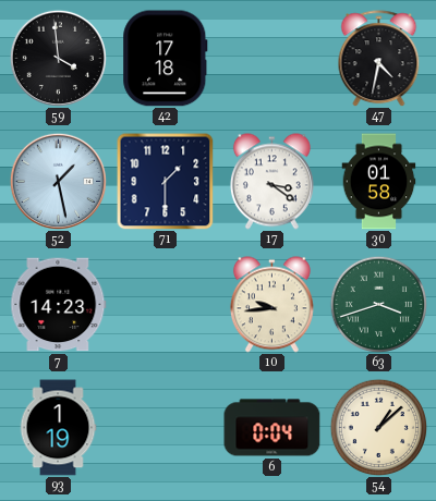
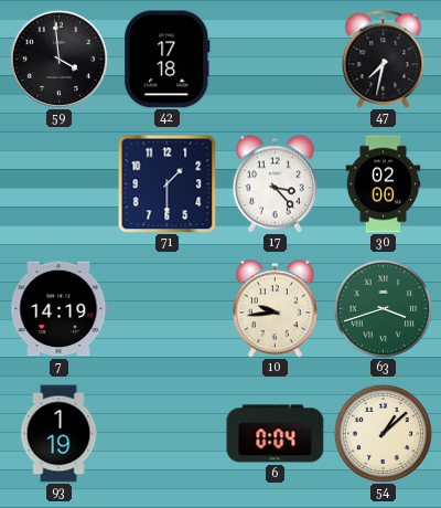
47: 4:32 -> 7:32 (384, 60)
52: 1:28 -> none (58, 181)
17: 3:21 -> 3:23 (275, 184)
30: 01:58 -> 02:00 (384, 184)
7: 14:23 -> 14:19 (60, 309)
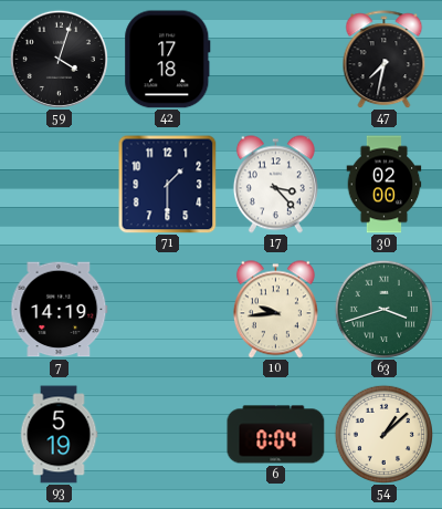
59: 3:59 -> 4:03 (59, 59)
93: 1:19 -> 5:19 (59, 435)
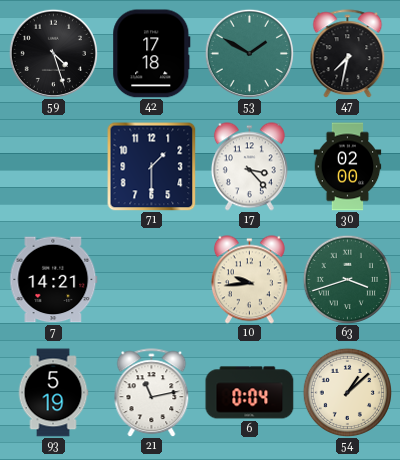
59: 4:03 -> 4:27 (53, 53)
53: none -> 1:50 (249, 53)
7: 14:19 -> 14:21 (54, 280)
21: none -> 11:13 (152, 393)
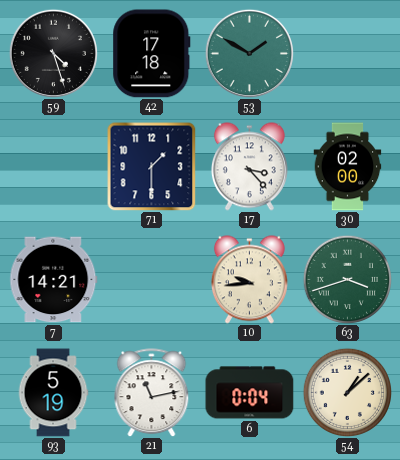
47: 7:32 -> none (348, 54)
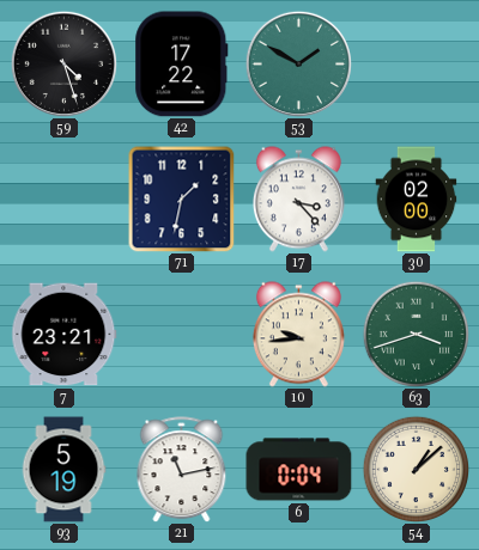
42: 17:18 -> 17:22 (182, 65)
71: 1:30 -> 1:32 (181, 198)
7: 14:21 -> 23:21 (65, 335)
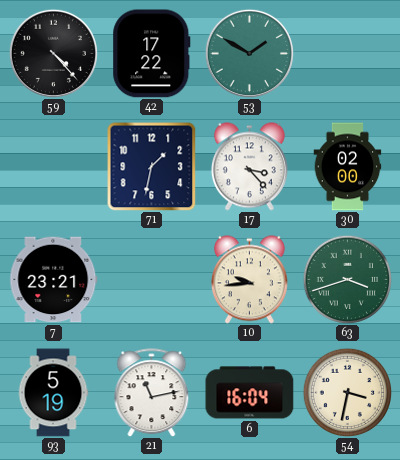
59: 4:27 -> 4:23 (53, 53)
6: 0:04 -> 16:04 (250, 393)
54: 1:08 -> 3:32 (347, 392)
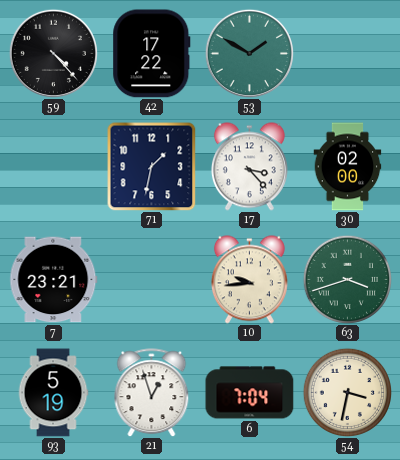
21: 11:13 -> 12:57 (152, 393)
6: 16:04 -> 7:04 (250, 393)
